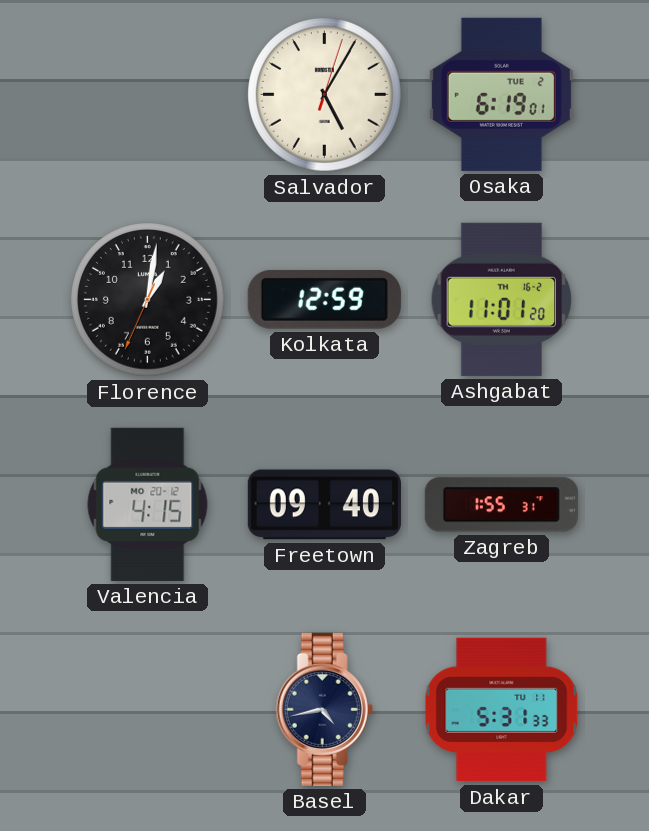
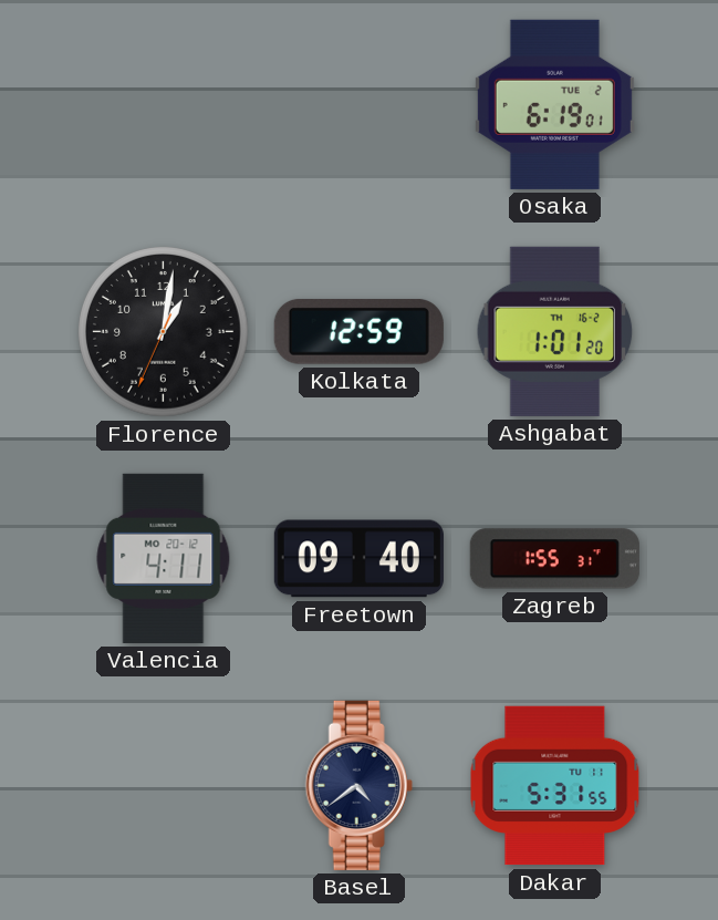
Salvador: 5:05 -> none (325, 95)
Ashgabat: 11:01 -> 1:01 (555, 331)
Valencia: 4:15 -> 4:11 (164, 558)
Basel: 4:43 -> 4:39 (358, 785)
Dakar: 5:31:33 -> 5:31:55 (555, 786)
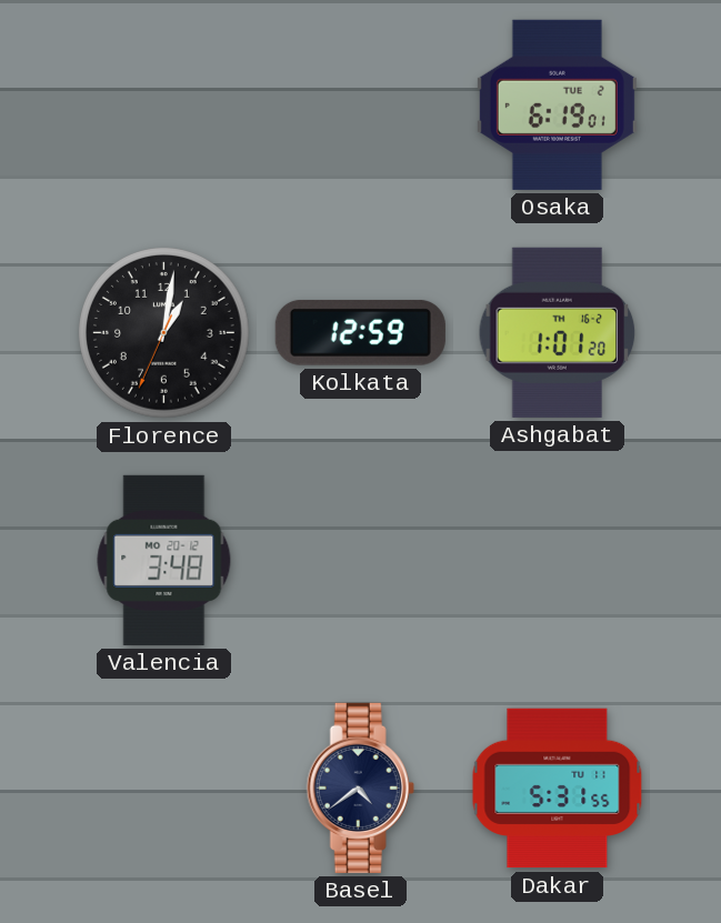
Valencia: 4:11 -> 3:48 (164, 560)
Freetown: 09:40 -> none (358, 559)
Zagreb: 1:55 -> none (554, 559)
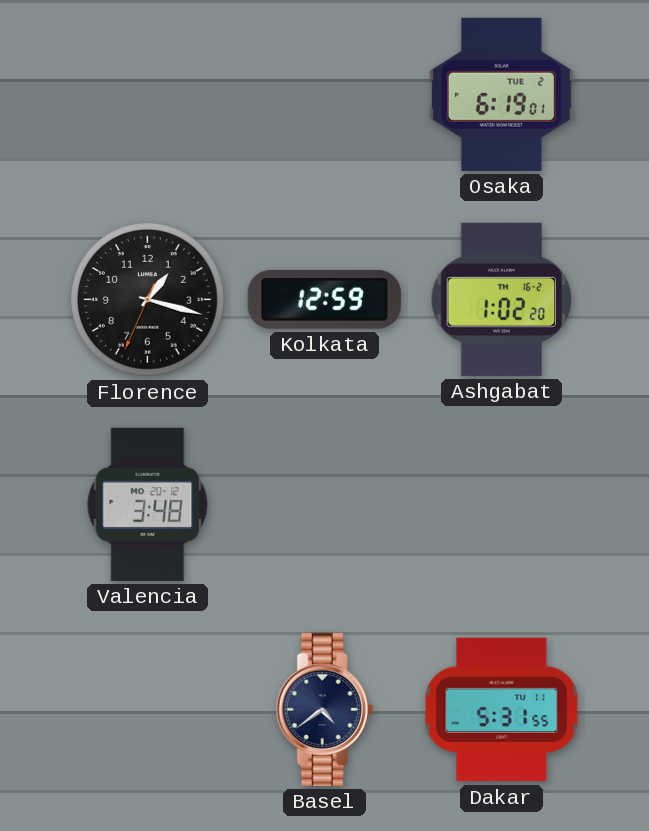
Florence: 1:01 -> 1:17 (148, 300)
Ashgabat: 1:01 -> 1:02 (502, 299)
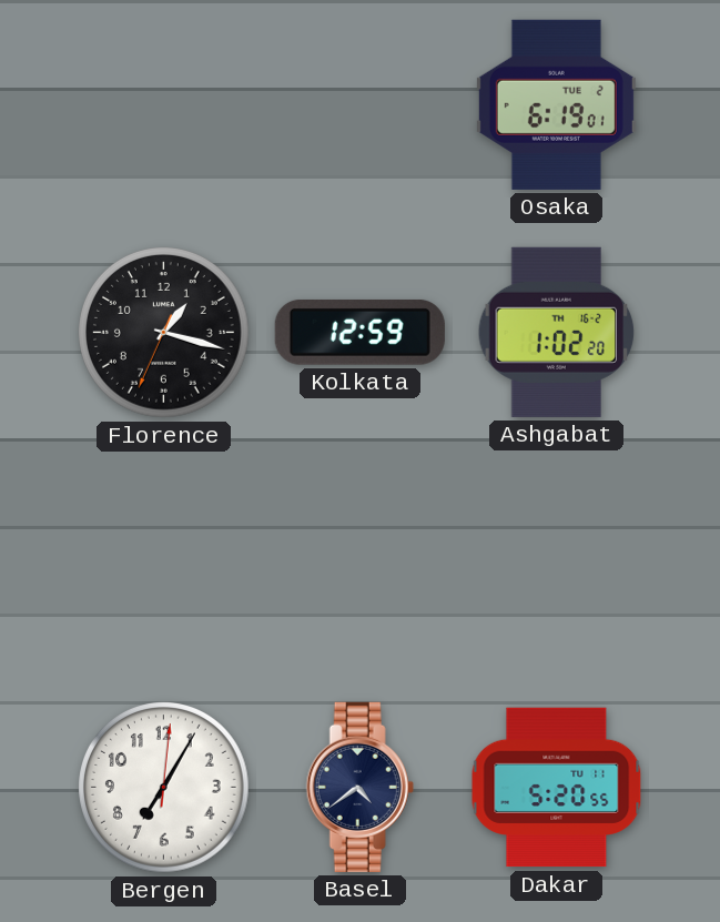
Valencia: 3:48 -> none (148, 504)
Bergen: none -> 7:05 (164, 788)
Dakar: 5:31 -> 5:20 (557, 788)
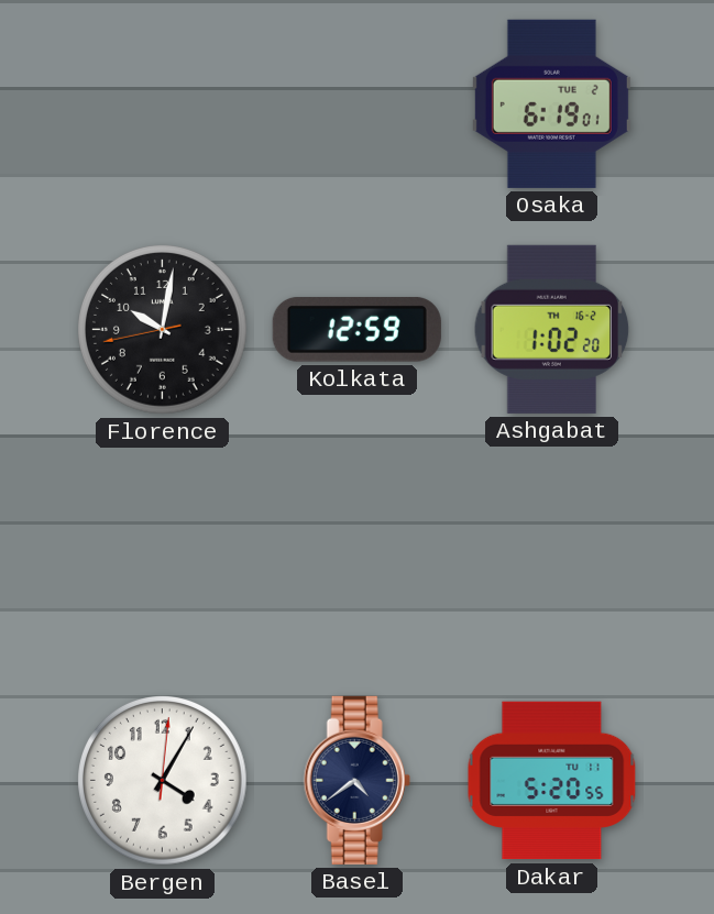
Florence: 1:17 -> 10:01 (163, 330)
Bergen: 7:05 -> 4:05 (163, 781)
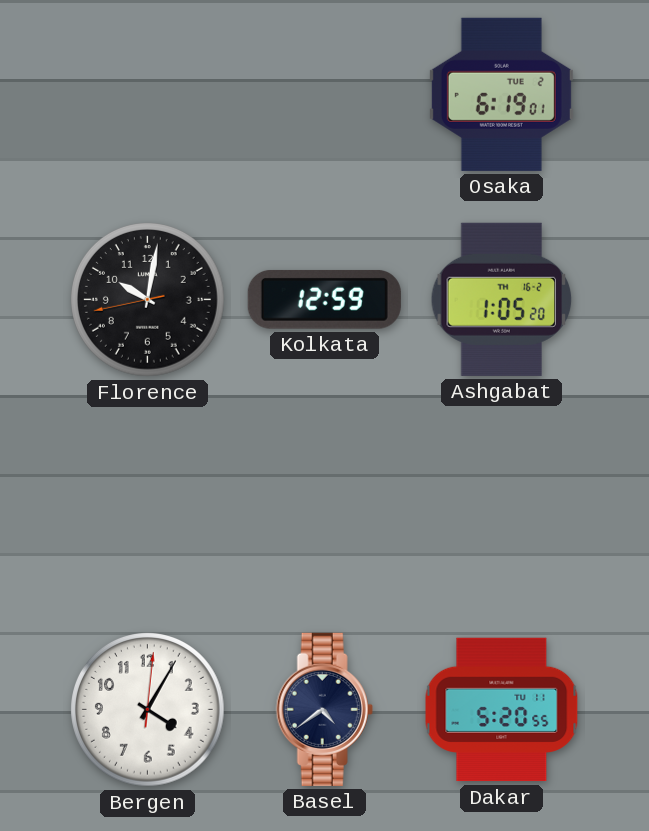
Ashgabat: 1:02 -> 1:05 (502, 299)
